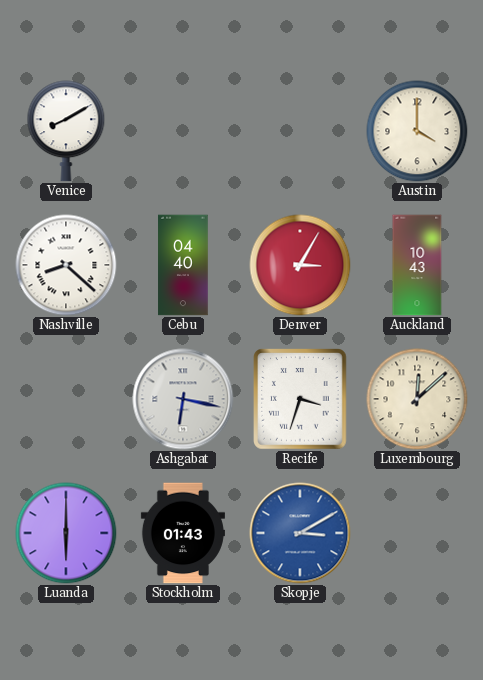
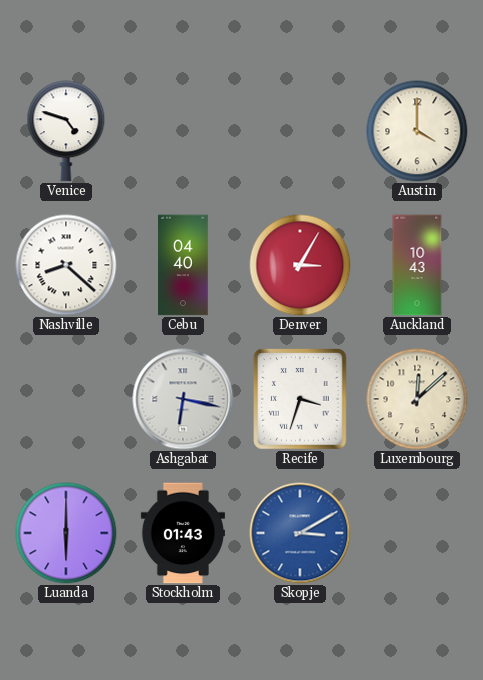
Venice: 8:10 -> 4:48 (66, 131)
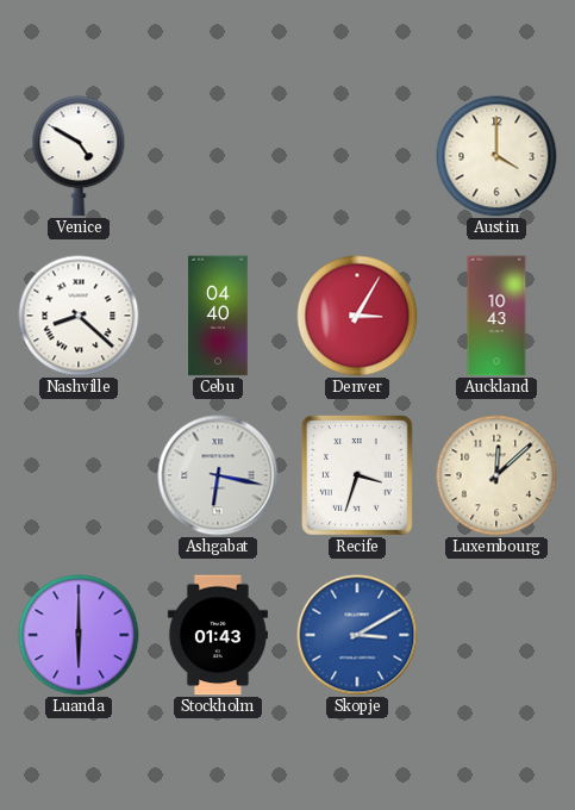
Venice: 4:48 -> 4:50 (79, 156)
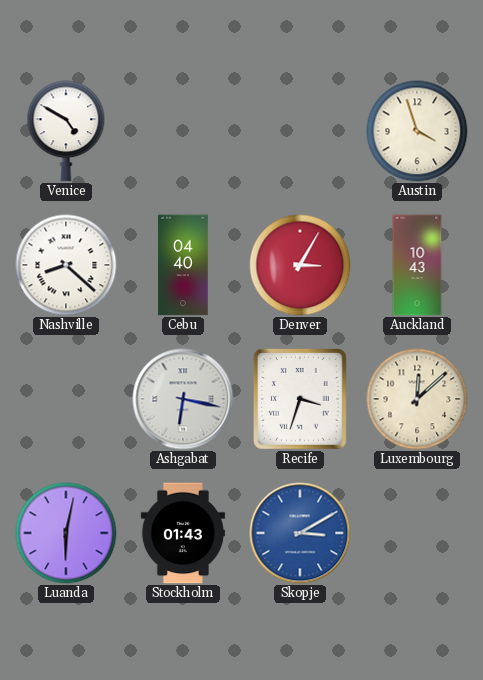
Austin: 4:00 -> 3:57 (417, 131)
Luanda: 6:00 -> 6:02 (66, 533)
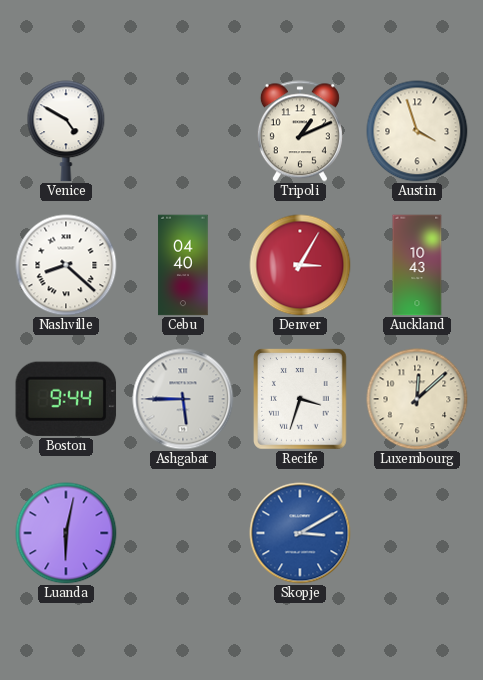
Tripoli: none -> 1:11 (300, 131)
Boston: none -> 9:44 (66, 399)
Ashgabat: 6:17 -> 5:45 (183, 399)
Stockholm: 01:43 -> none (183, 533)
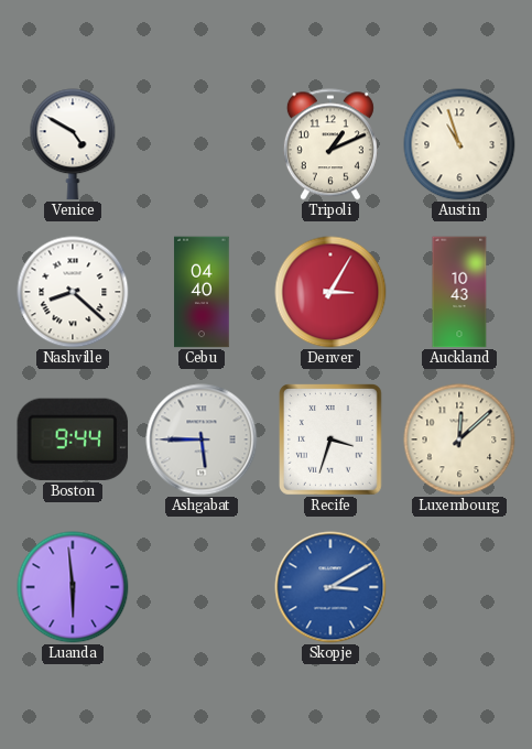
Austin: 3:57 -> 10:57 (459, 144)
Luanda: 6:02 -> 5:59 (73, 587)
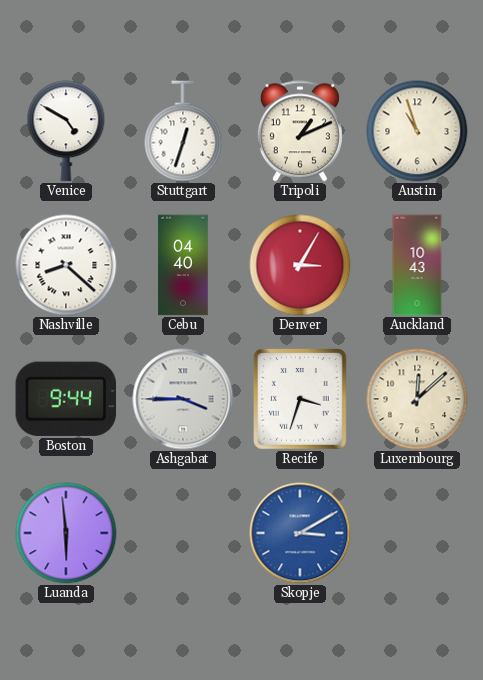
Stuttgart: none -> 12:33 (183, 131)
Ashgabat: 5:45 -> 3:45 (183, 399)
